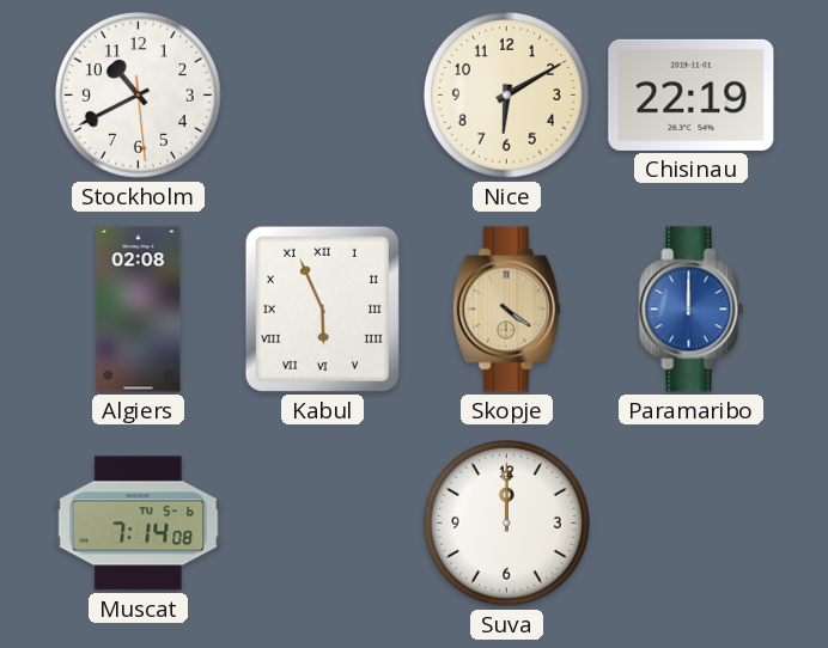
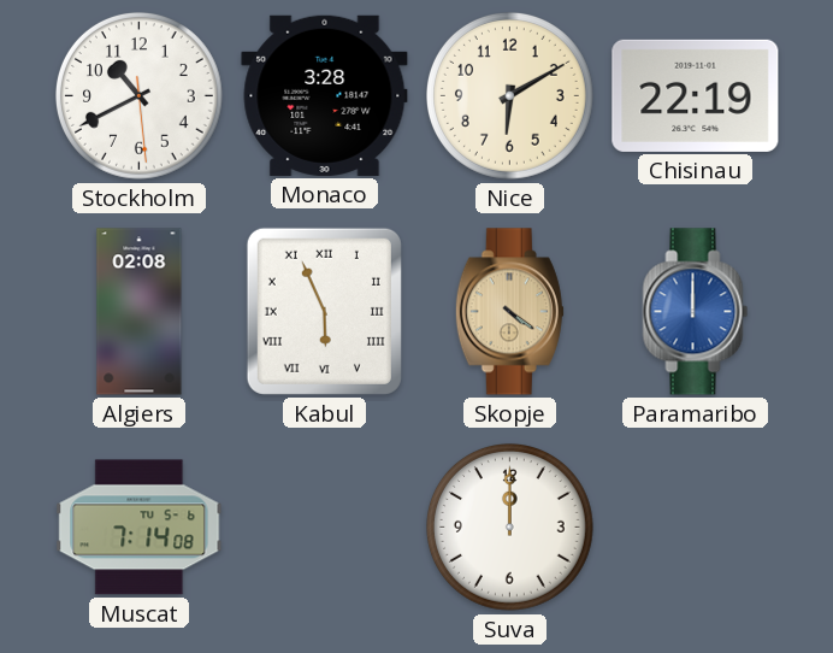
Monaco: none -> 3:28 (325, 95)
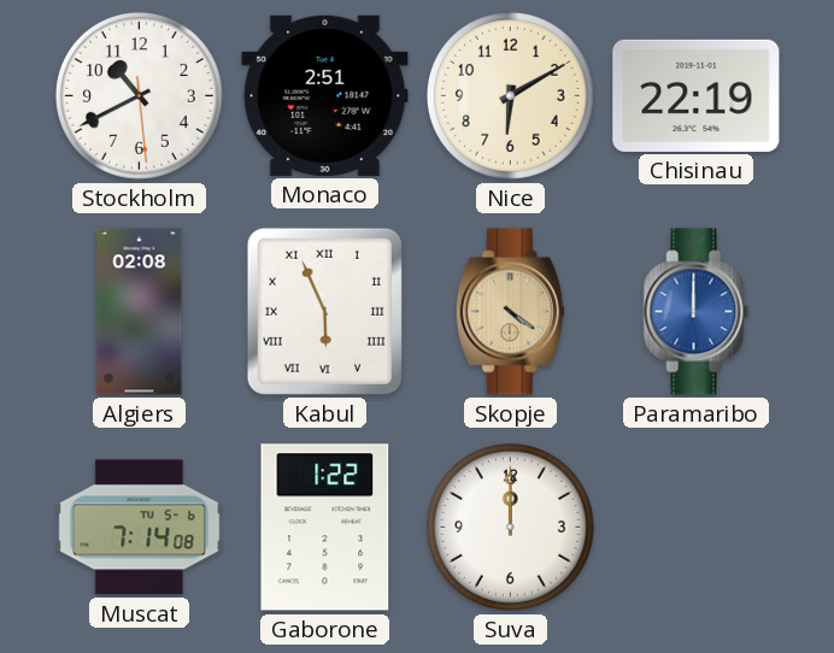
Monaco: 3:28 -> 2:51 (325, 95)
Gaborone: none -> 1:22 (325, 528)
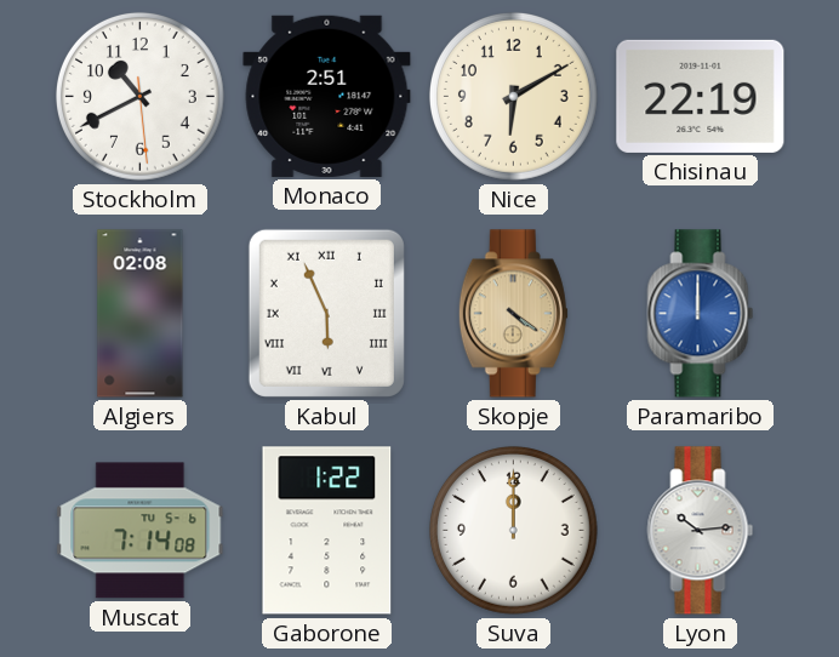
Lyon: none -> 10:14 (701, 531)
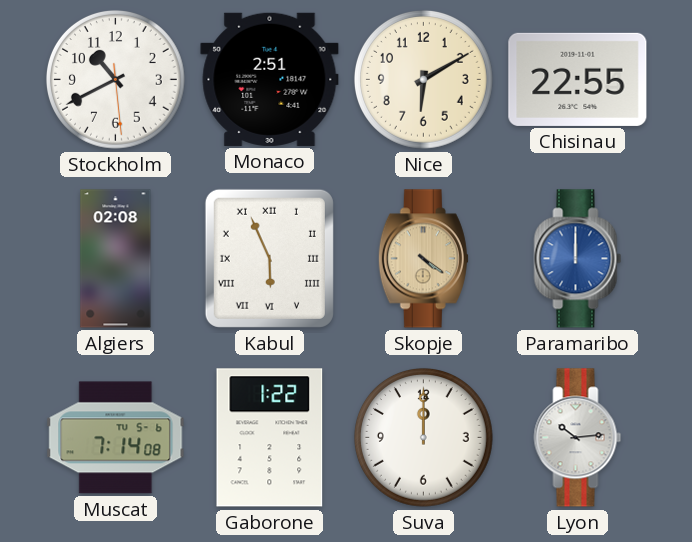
Chisinau: 22:19 -> 22:55 (578, 79)
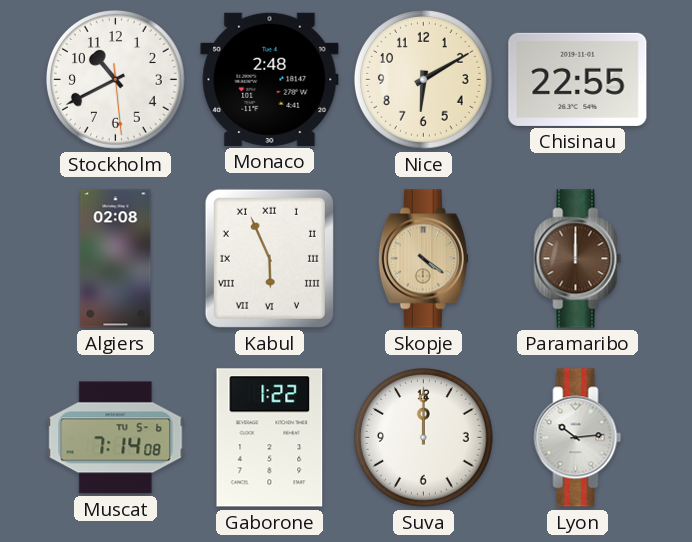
Monaco: 2:51 -> 2:48 (270, 79)
Paramaribo dial: blue -> brown (578, 259)
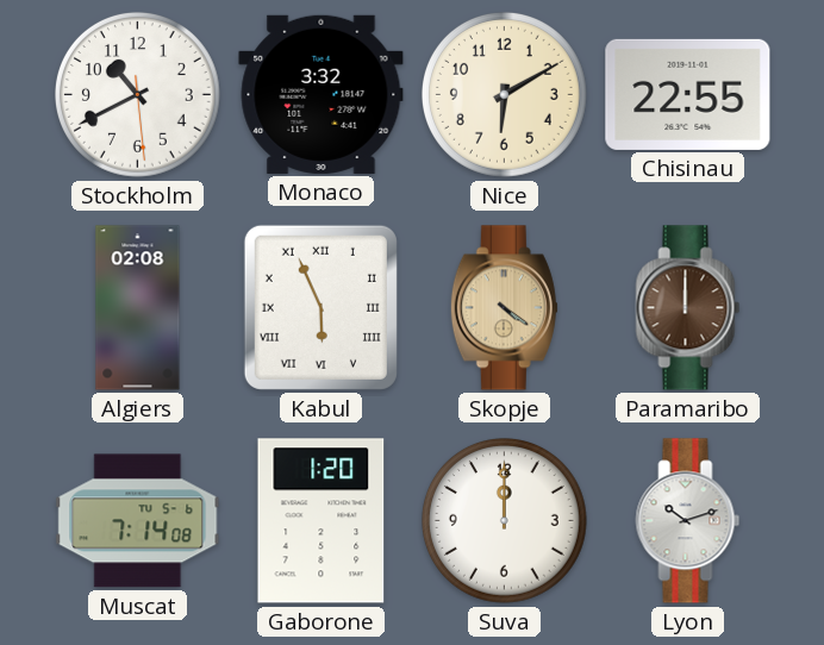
Monaco: 2:48 -> 3:32 (322, 94)
Gaborone: 1:22 -> 1:20 (322, 521)
Lyon: 10:14 -> 10:12 (688, 521)
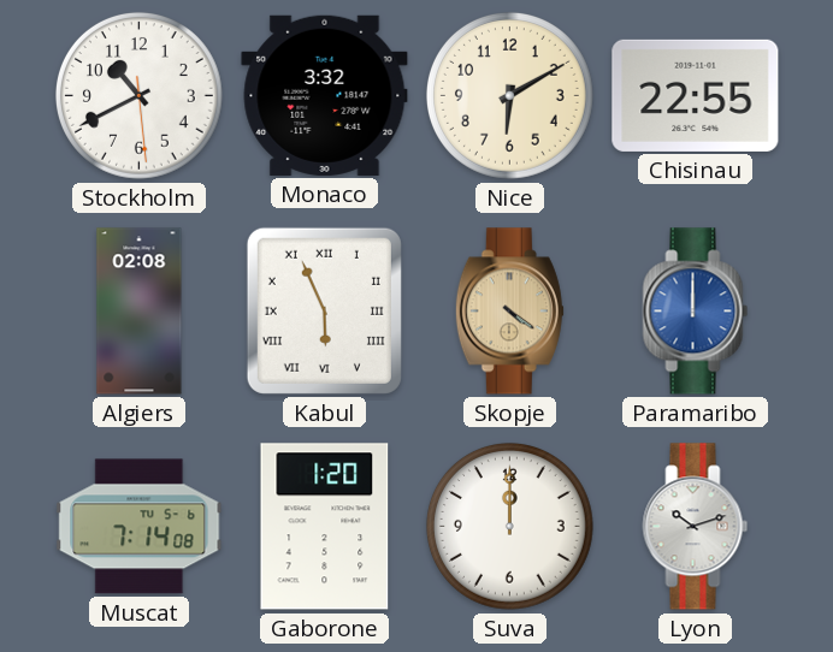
Paramaribo dial: brown -> blue (696, 312)
